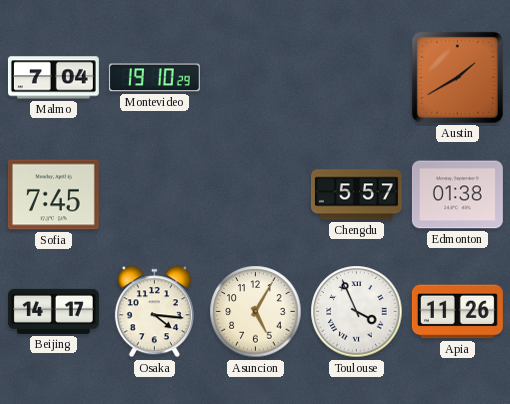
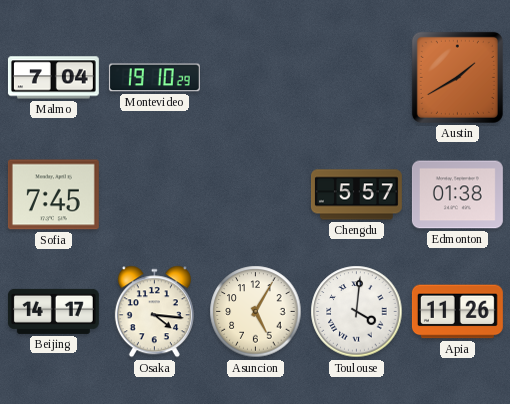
Toulouse: 3:56 -> 4:01 (357, 312)
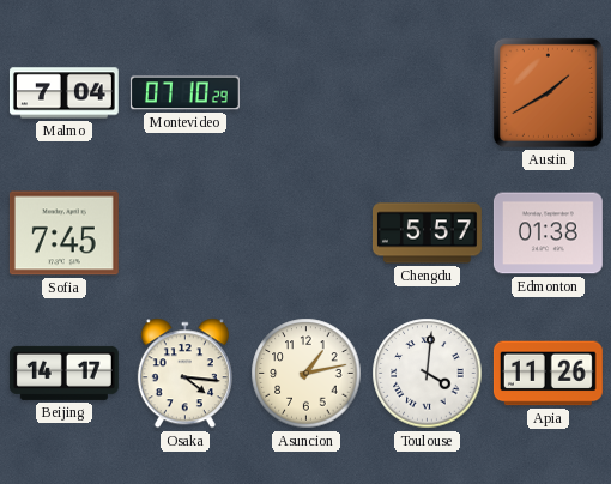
Montevideo: 19:10 -> 07:10 (184, 93)
Asuncion: 5:05 -> 1:13 (307, 374)
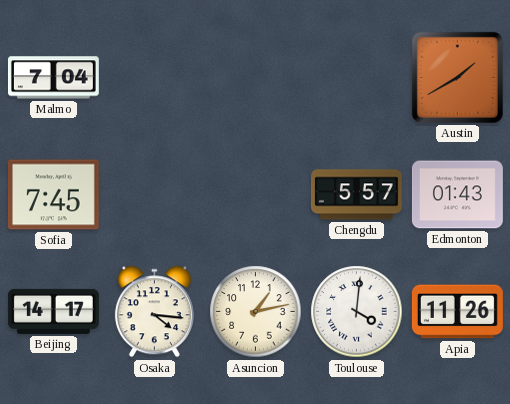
Montevideo: 07:10 -> none (184, 93)
Edmonton: 01:38 -> 01:43 (457, 195)
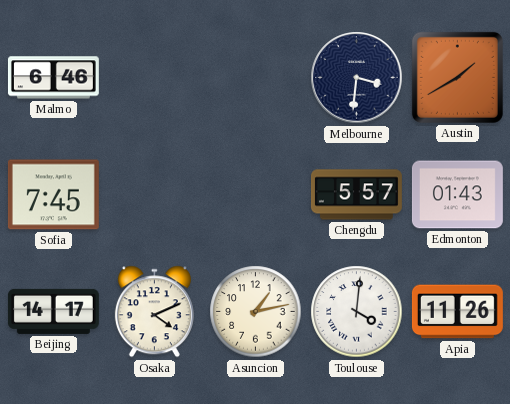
Malmo: 7:04 -> 6:46 (53, 78)
Melbourne: none -> 3:31 (357, 78)
Osaka: 4:16 -> 4:11 (154, 312)
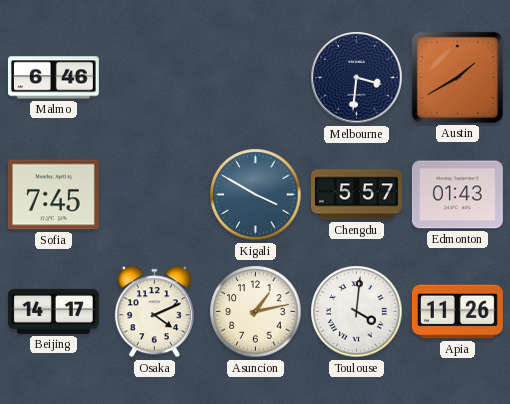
Kigali: none -> 3:50 (256, 195)
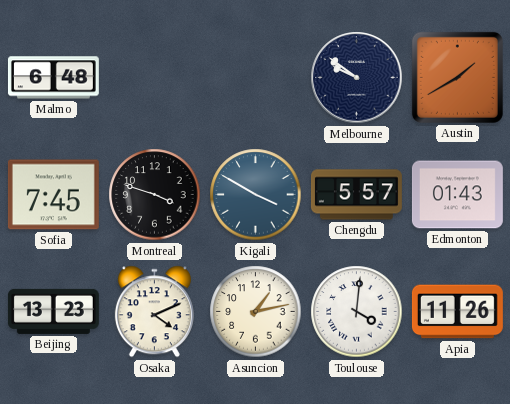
Malmo: 6:46 -> 6:48 (53, 78)
Melbourne: 3:31 -> 9:51 (357, 78)
Montreal: none -> 3:48 (155, 195)
Beijing: 14:17 -> 13:23 (53, 311)
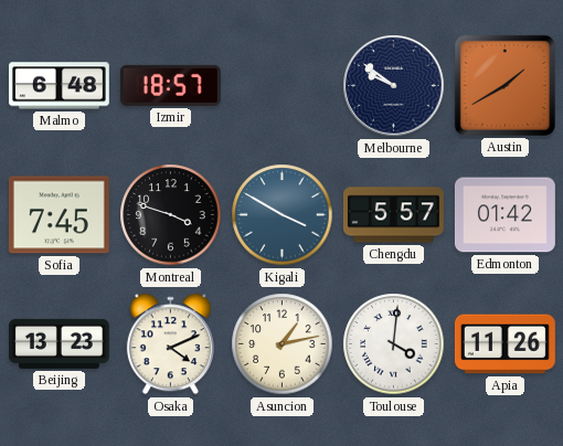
Izmir: none -> 18:57 (170, 85)
Edmonton: 01:43 -> 01:42 (504, 215)
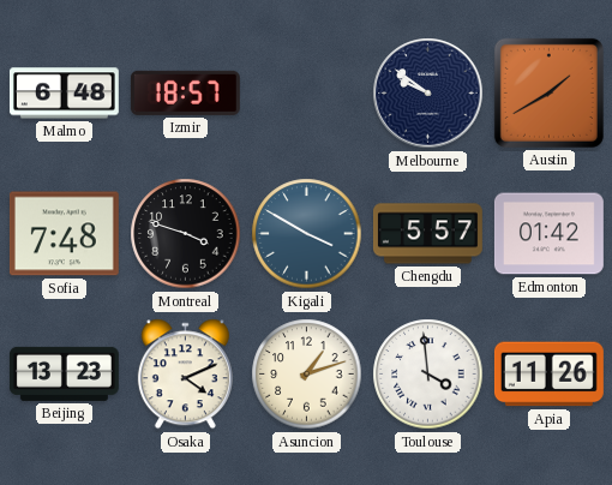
Sofia: 7:45 -> 7:48 (64, 234)
Asuncion: 1:13 -> 1:12 (307, 375)
Toulouse: 4:01 -> 3:59 (428, 375)
